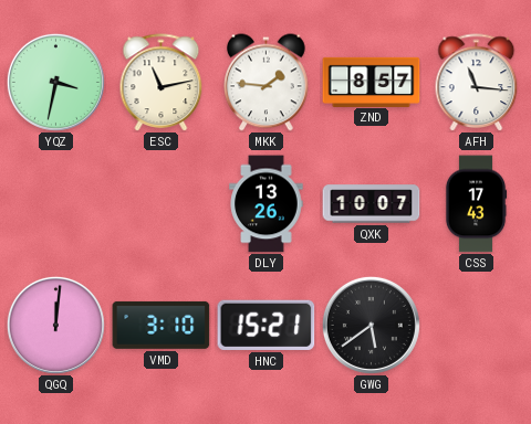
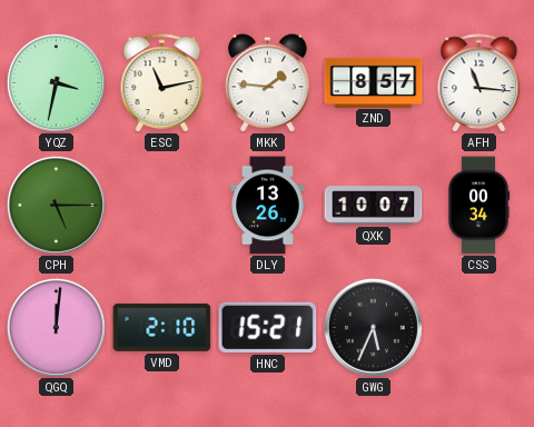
CPH: none -> 5:15 (56, 205)
CSS: 17:43 -> 00:34 (478, 206)
VMD: 3:10 -> 2:10 (162, 327)
GWG: 5:39 -> 5:34 (373, 327)
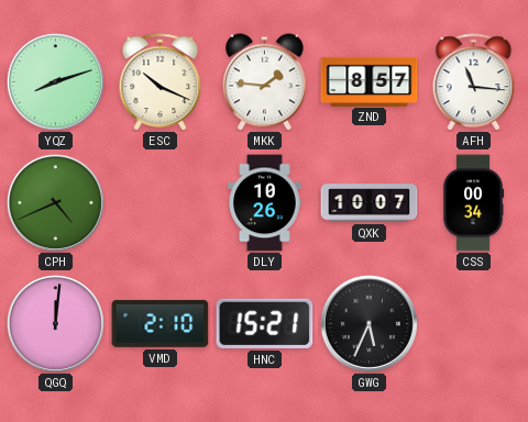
YQZ: 3:32 -> 8:12 (55, 81)
ESC: 11:13 -> 10:19 (161, 81)
CPH: 5:15 -> 4:41 (55, 202)
DLY: 13:26 -> 10:26 (265, 203)
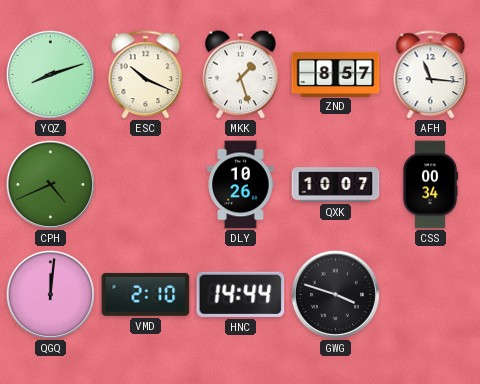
MKK: 1:46 -> 1:27 (241, 75)
HNC: 15:21 -> 14:44 (241, 294)
GWG: 5:34 -> 3:48 (335, 294)
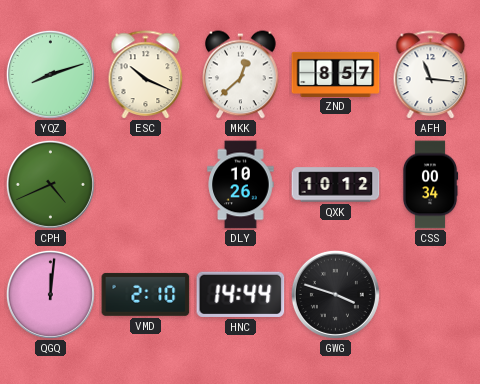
MKK: 1:27 -> 12:38 (241, 75)
QXK: 10:07 -> 10:12 (336, 185)
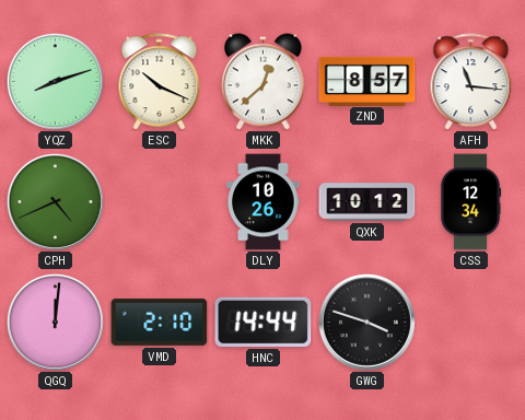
CSS: 00:34 -> 12:34 (470, 202)
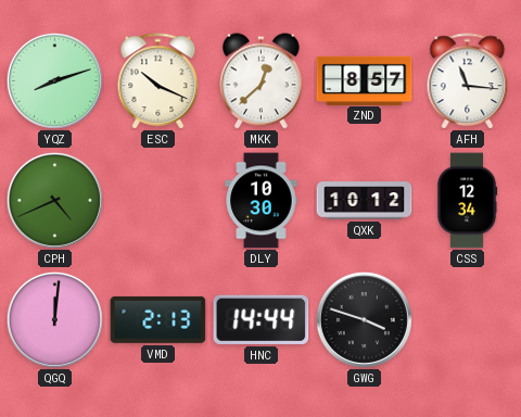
DLY: 10:26 -> 10:30 (262, 201)
VMD: 2:10 -> 2:13 (158, 319)
